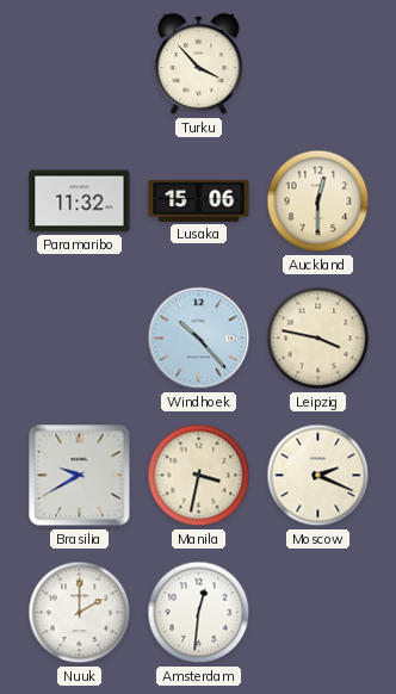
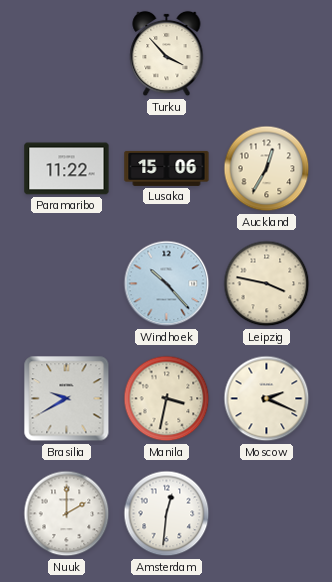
Paramaribo: 11:32 -> 11:22 (67, 169)
Auckland: 12:30 -> 12:35 (267, 169)
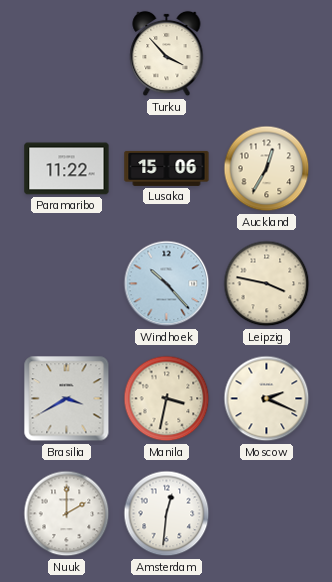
Brasilia: 9:40 -> 3:40 (67, 399)
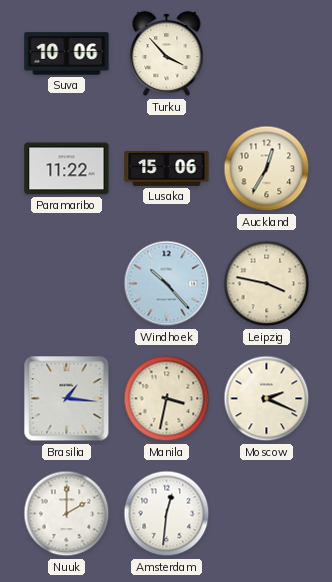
Suva: none -> 10:06 (67, 54)
Brasilia: 3:40 -> 1:16 (67, 399)
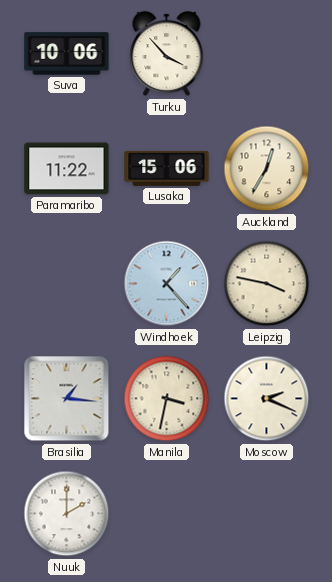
Windhoek: 10:23 -> 1:23 (167, 284)
Amsterdam: 12:31 -> none (167, 514)
